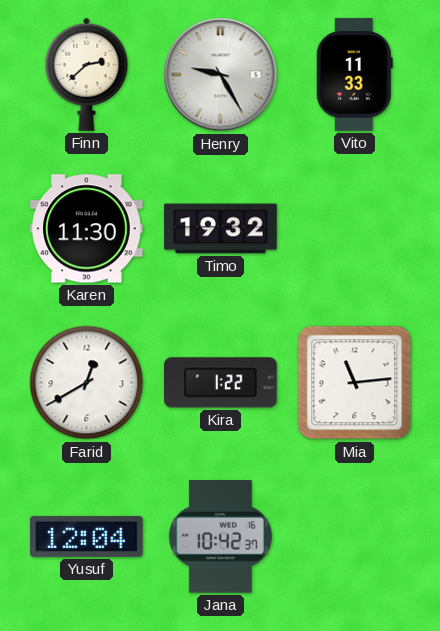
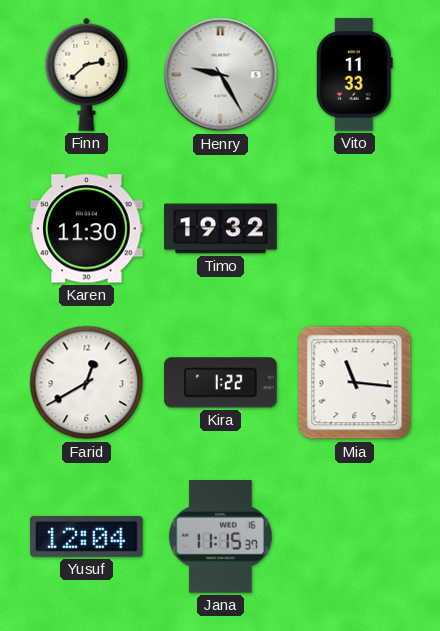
Mia: 11:14 -> 11:16 (355, 383)
Jana: 10:42 -> 11:15 (220, 537)
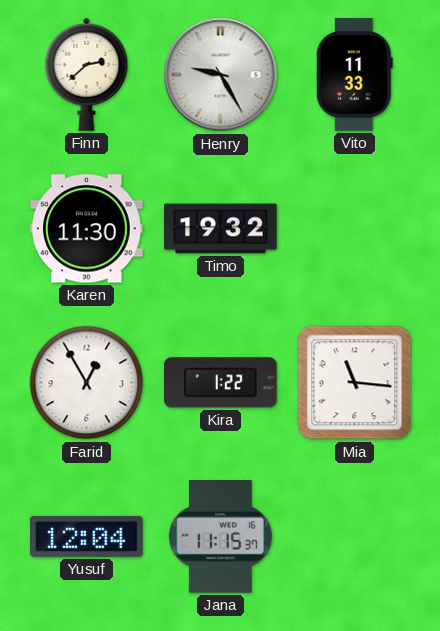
Farid: 12:40 -> 12:55 (87, 383)
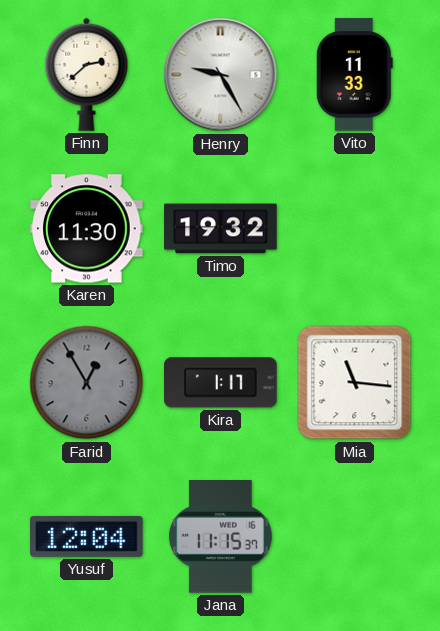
Farid dial: white -> grey (87, 383)
Kira: 1:22 -> 1:17 (221, 383)
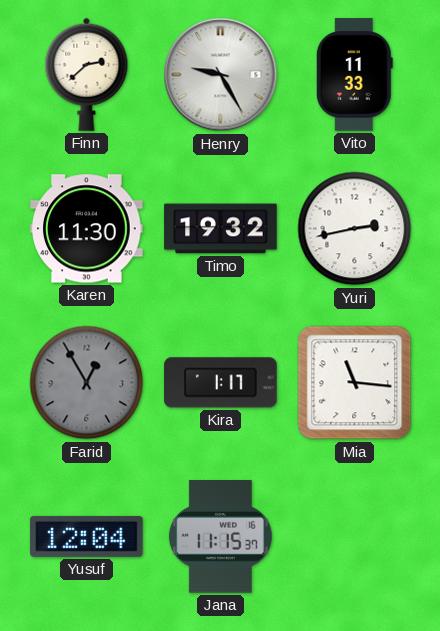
Yuri: none -> 2:43 (355, 229)
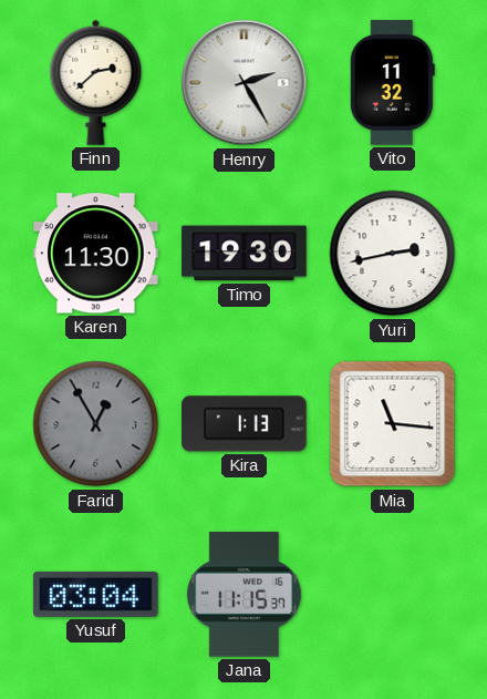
Henry: 9:25 -> 2:25 (245, 83)
Vito: 11:33 -> 11:32 (392, 83)
Timo: 19:32 -> 19:30 (245, 254)
Kira: 1:17 -> 1:13 (245, 424)
Yusuf: 12:04 -> 03:04 (96, 594)
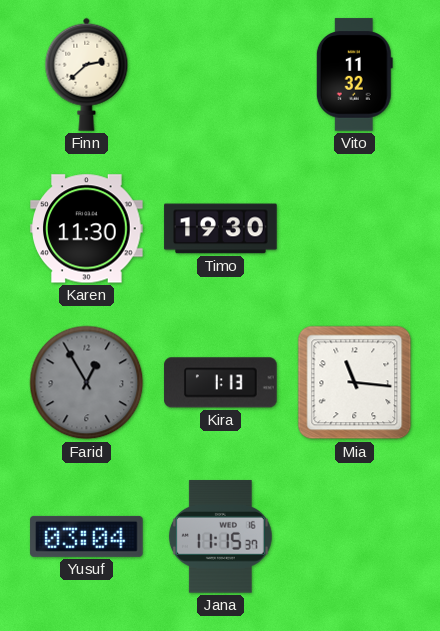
Henry: 2:25 -> none (245, 83)
Yuri: 2:43 -> none (393, 254)
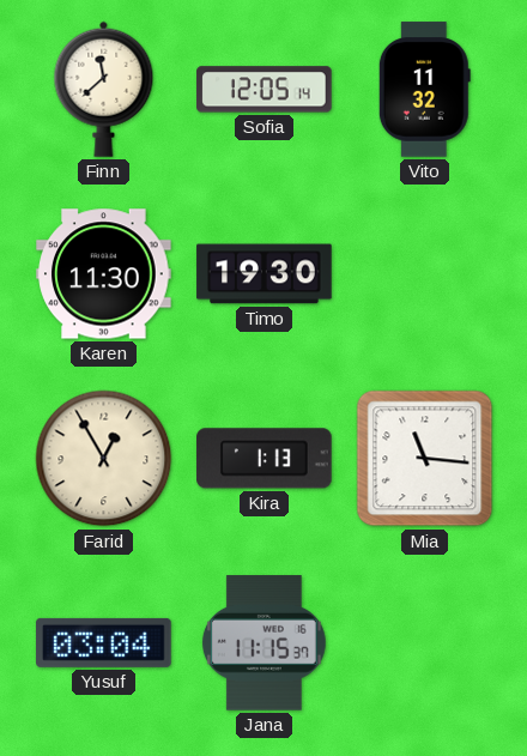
Finn: 2:38 -> 11:38 (104, 89)
Sofia: none -> 12:05 (265, 90)
Farid dial: grey -> cream (104, 459)
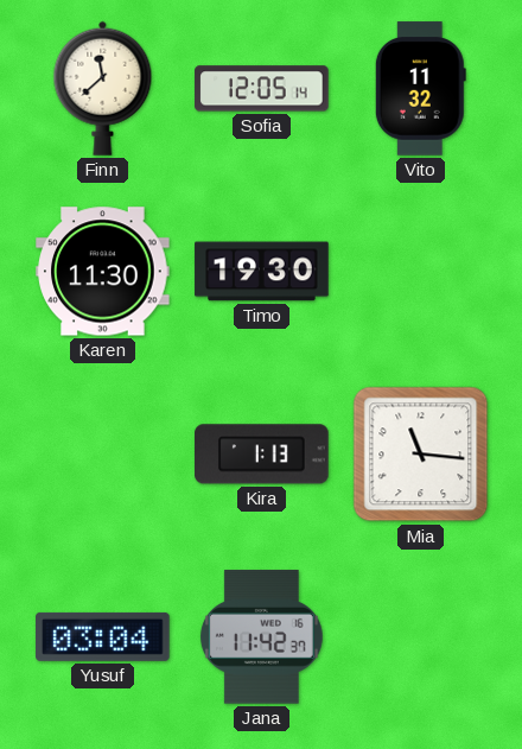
Farid: 12:55 -> none (104, 459)
Jana: 11:15 -> 11:42 (261, 637)
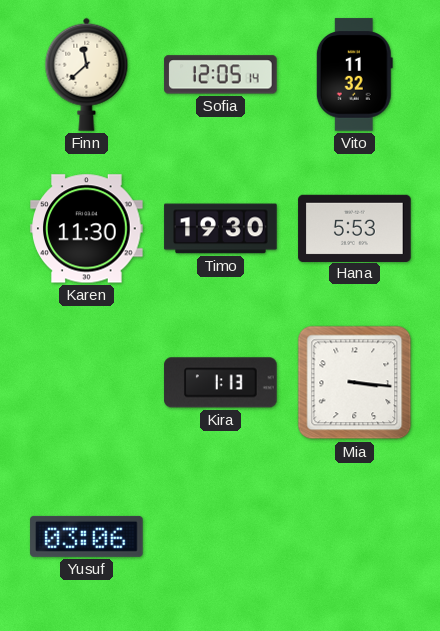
Hana: none -> 5:53 (355, 228)
Mia: 11:16 -> 3:16 (355, 383)
Yusuf: 03:04 -> 03:06 (87, 536)
Jana: 11:42 -> none (261, 637)
